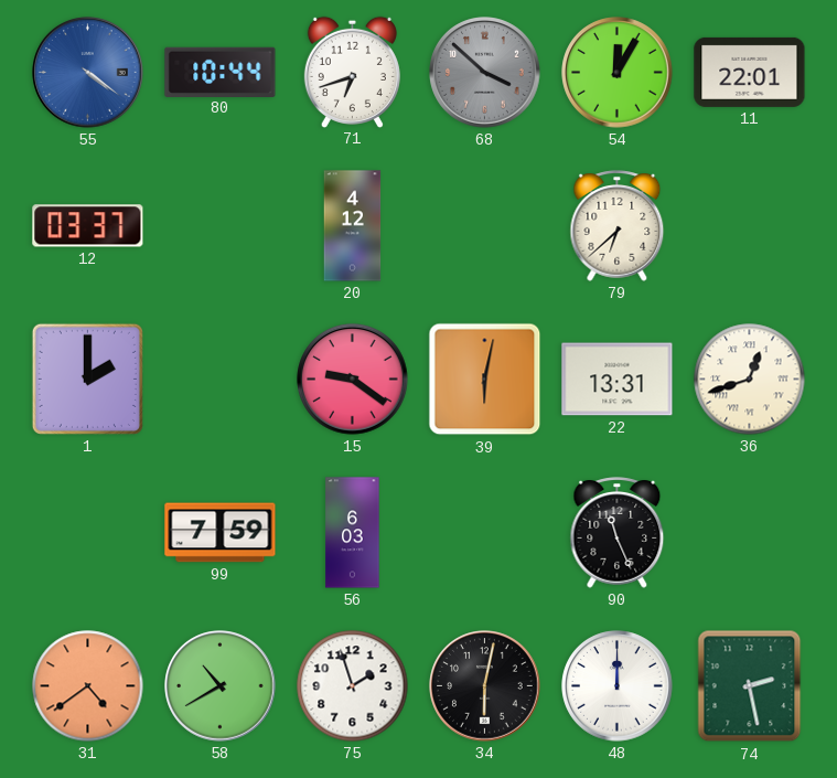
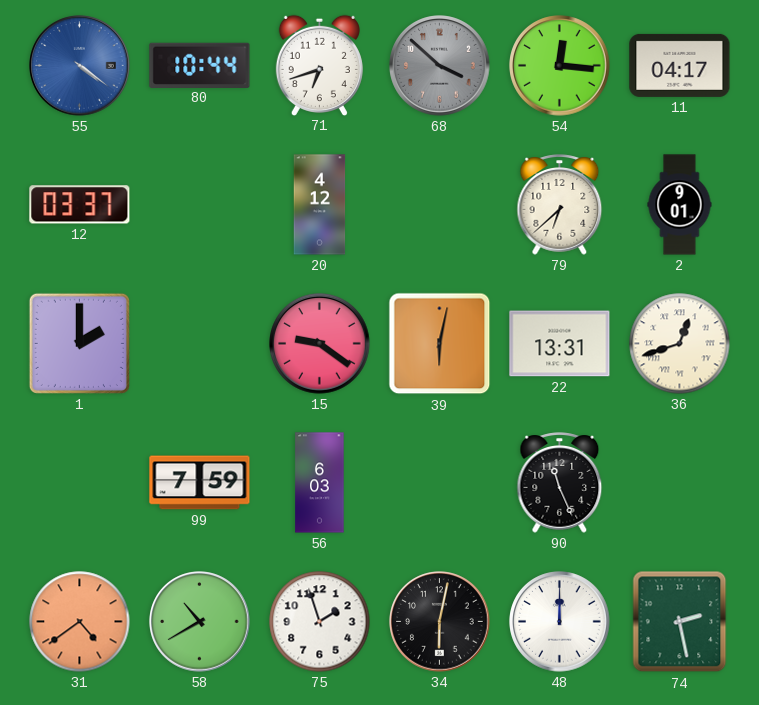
54: 12:05 -> 12:16 (560, 66)
11: 22:01 -> 04:17 (680, 65)
2: none -> 9:01 (680, 205)
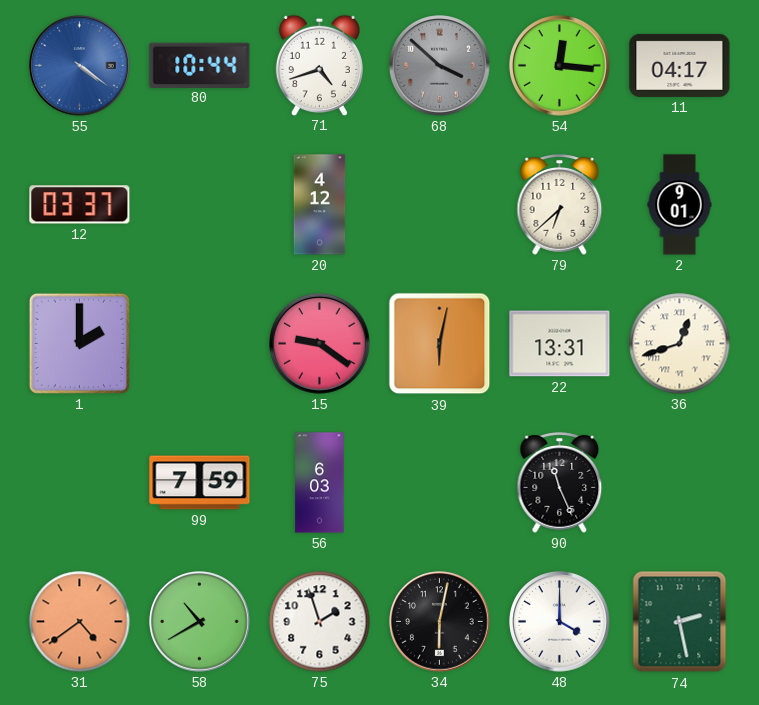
71: 6:42 -> 4:42 (319, 65)
48: 12:00 -> 4:00 (560, 622)
